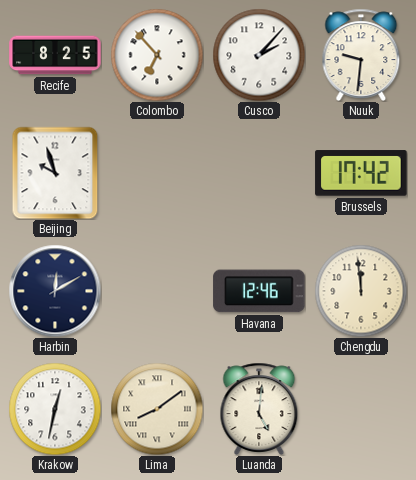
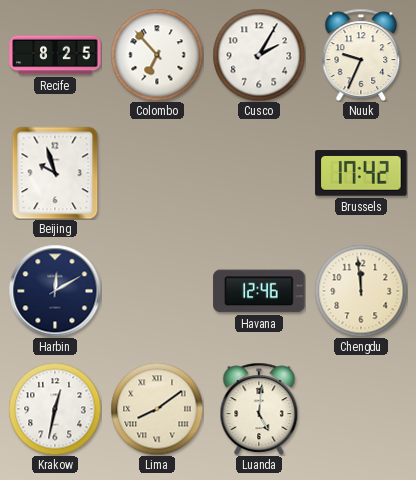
Cusco: 2:07 -> 2:05 (259, 55)
Nuuk: 9:31 -> 9:34 (361, 55)
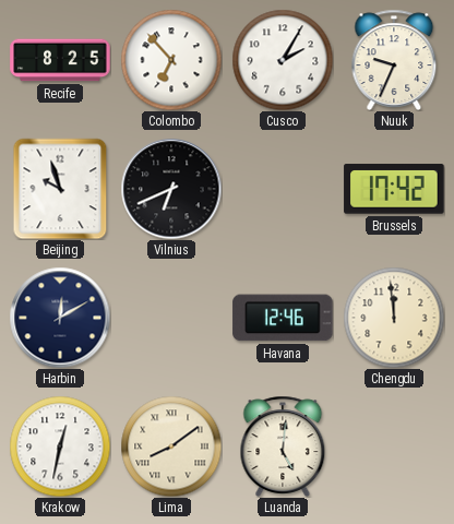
Vilnius: none -> 6:41 (171, 189)
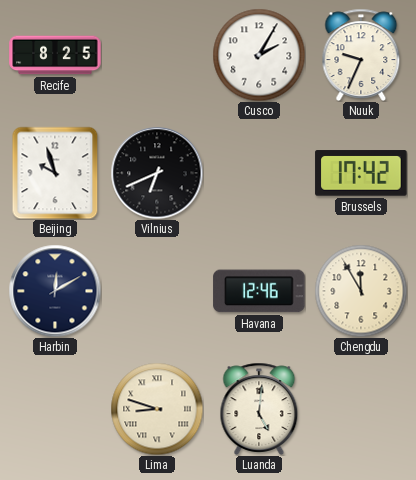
Colombo: 6:53 -> none (171, 60)
Chengdu: 11:59 -> 11:55 (361, 291)
Krakow: 12:32 -> none (60, 446)
Lima: 8:09 -> 8:48 (157, 409)
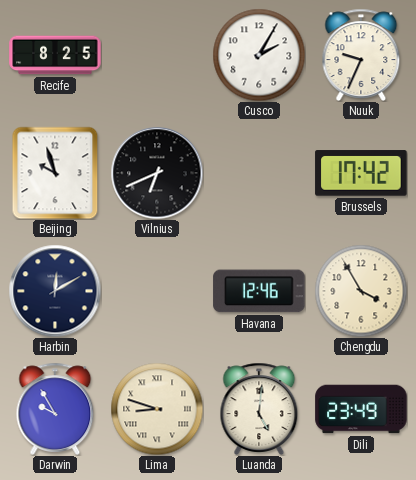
Chengdu: 11:55 -> 3:55 (361, 291)
Darwin: none -> 9:55 (55, 409)
Dili: none -> 23:49 (361, 409)
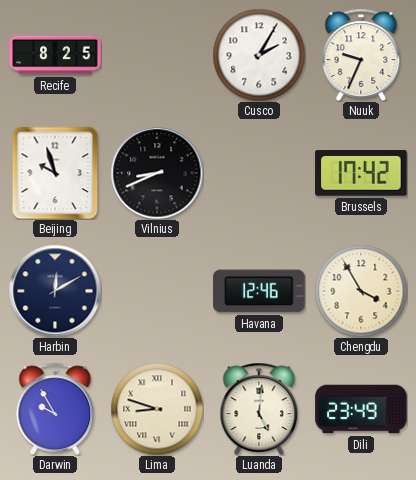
Vilnius: 6:41 -> 8:41 (157, 173)
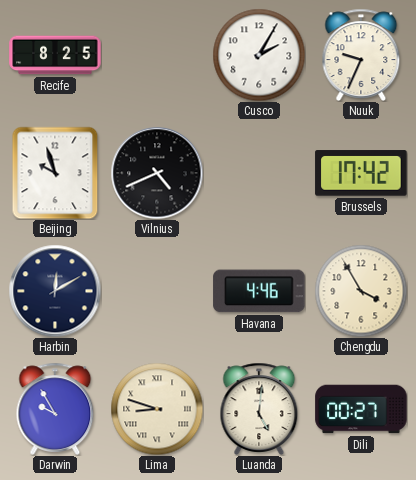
Vilnius: 8:41 -> 4:41 (157, 173)
Havana: 12:46 -> 4:46 (259, 291)
Dili: 23:49 -> 00:27 (361, 409)
